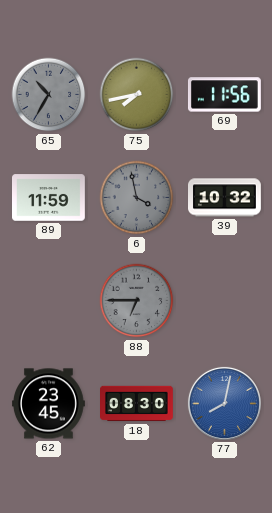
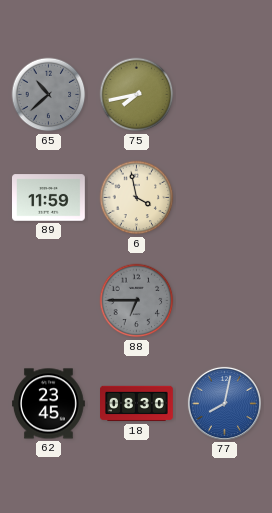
65: 10:35 -> 10:38 (49, 95)
69: 11:56 -> none (224, 95)
6 dial: grey -> cream (137, 198)
39: 10:32 -> none (225, 198)
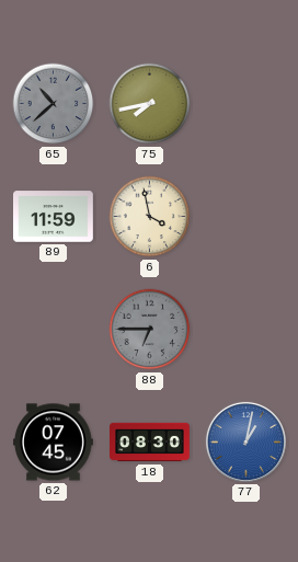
62: 23:45 -> 07:45 (54, 443)
77: 8:02 -> 1:02 (245, 441)
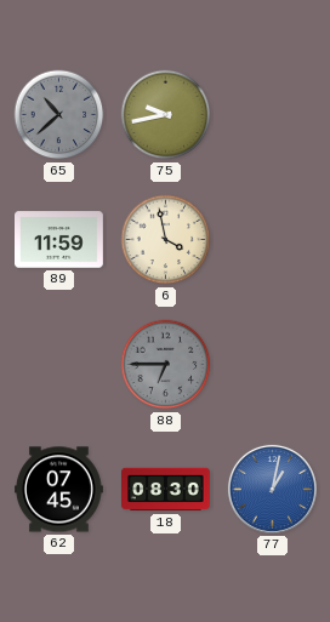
75: 7:43 -> 9:43 (166, 115)
